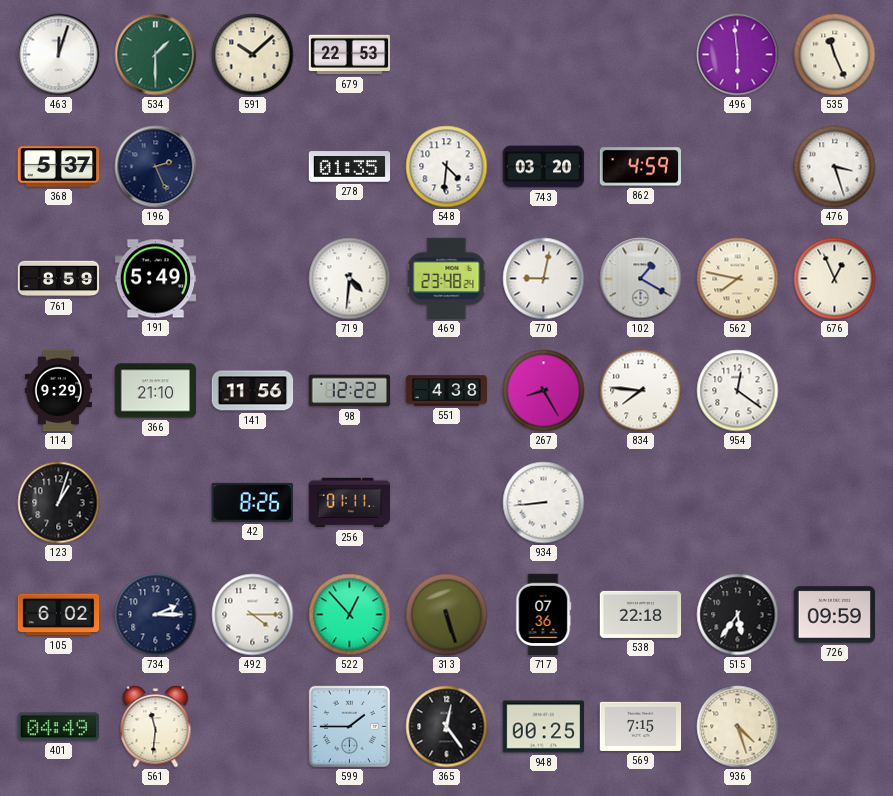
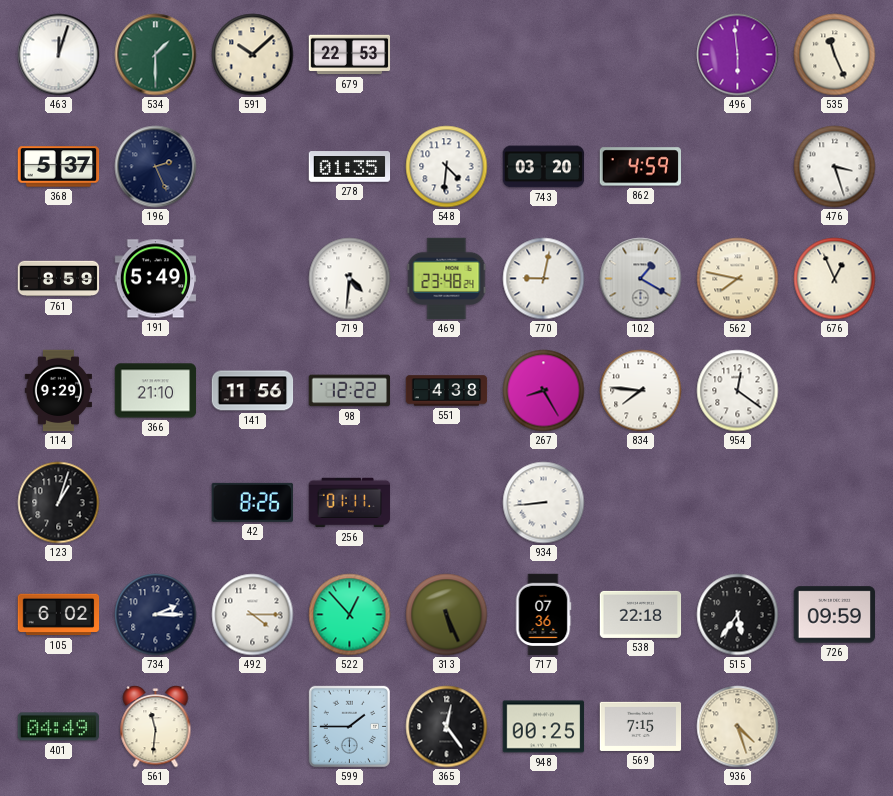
313: 5:27 -> 5:26 (447, 615)
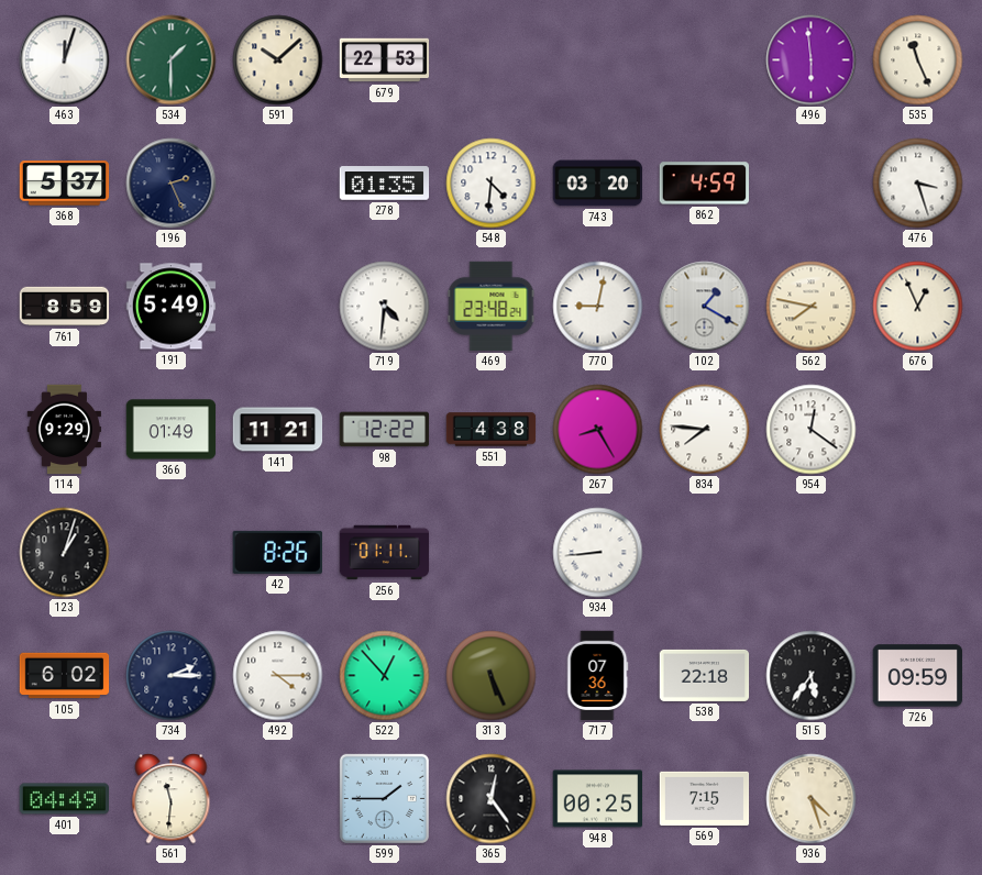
366: 21:10 -> 01:49 (172, 430)
141: 11:56 -> 11:21 (278, 430)
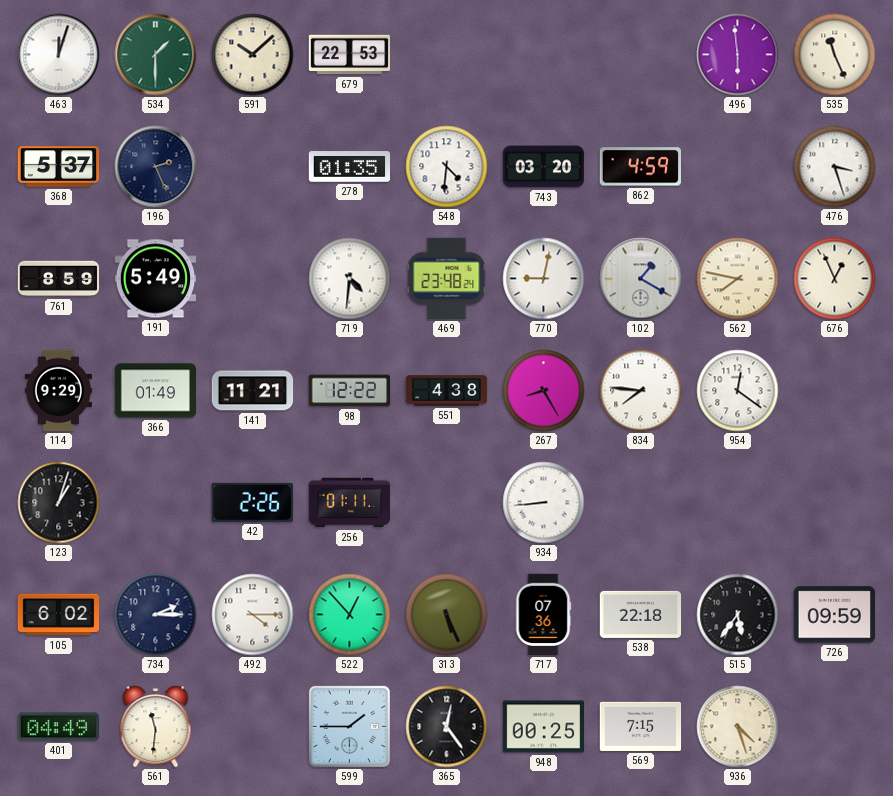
42: 8:26 -> 2:26 (252, 502)
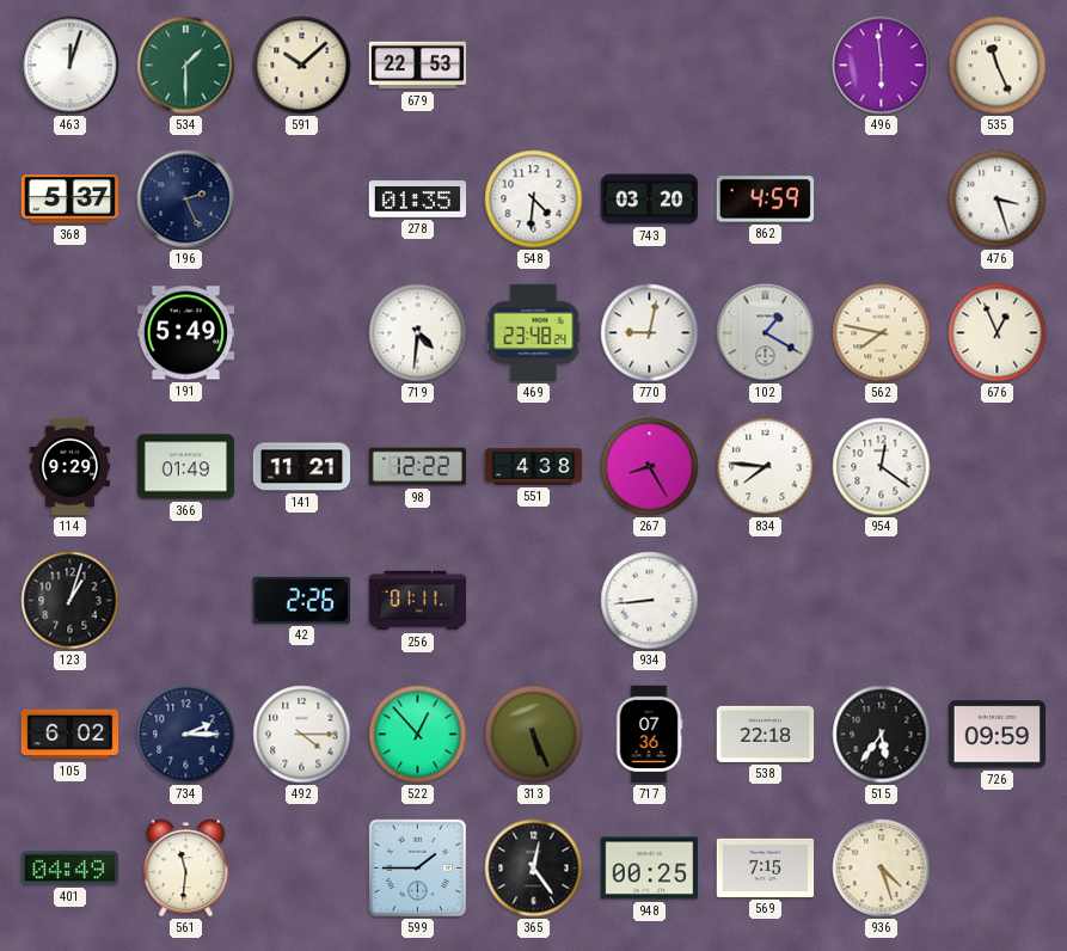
761: 8:59 -> none (59, 279)
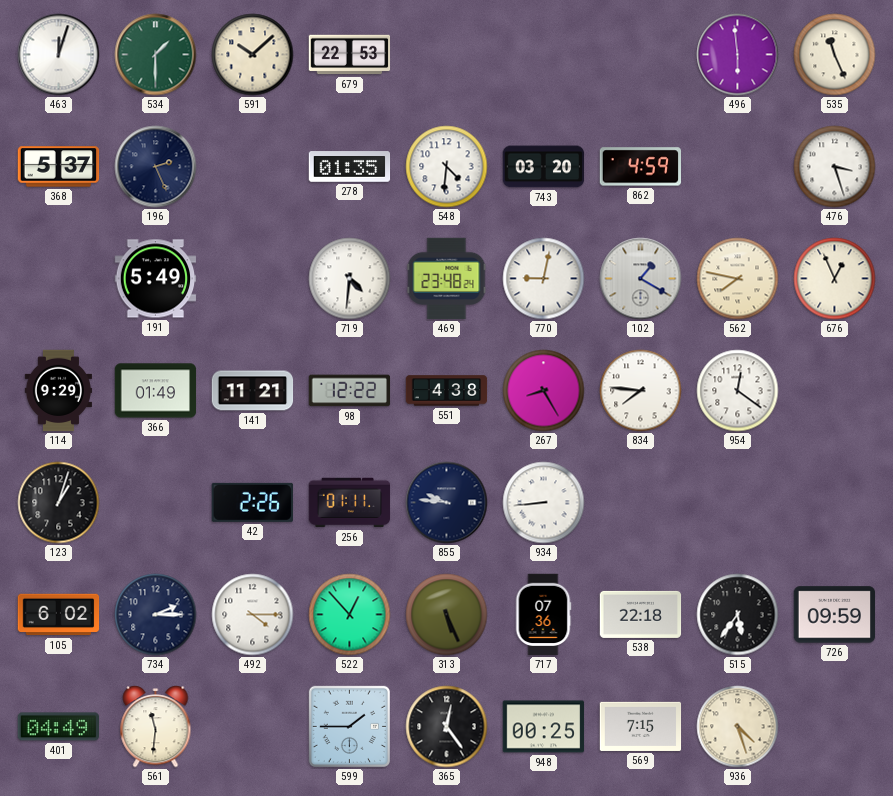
855: none -> 9:46 (447, 503)
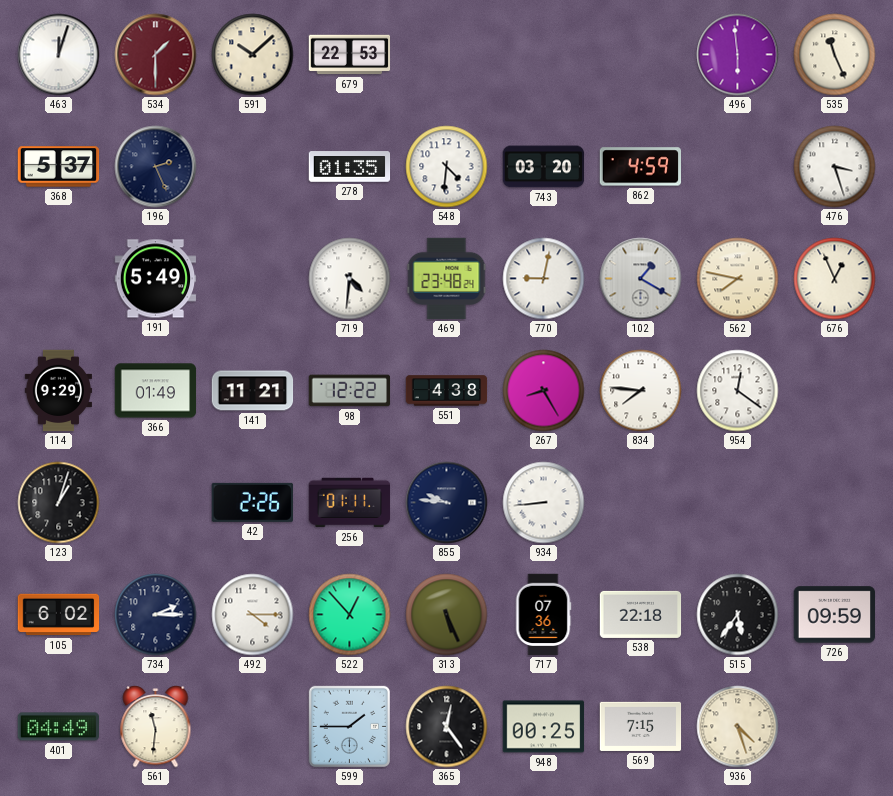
534 dial: green -> burgundy (156, 55)
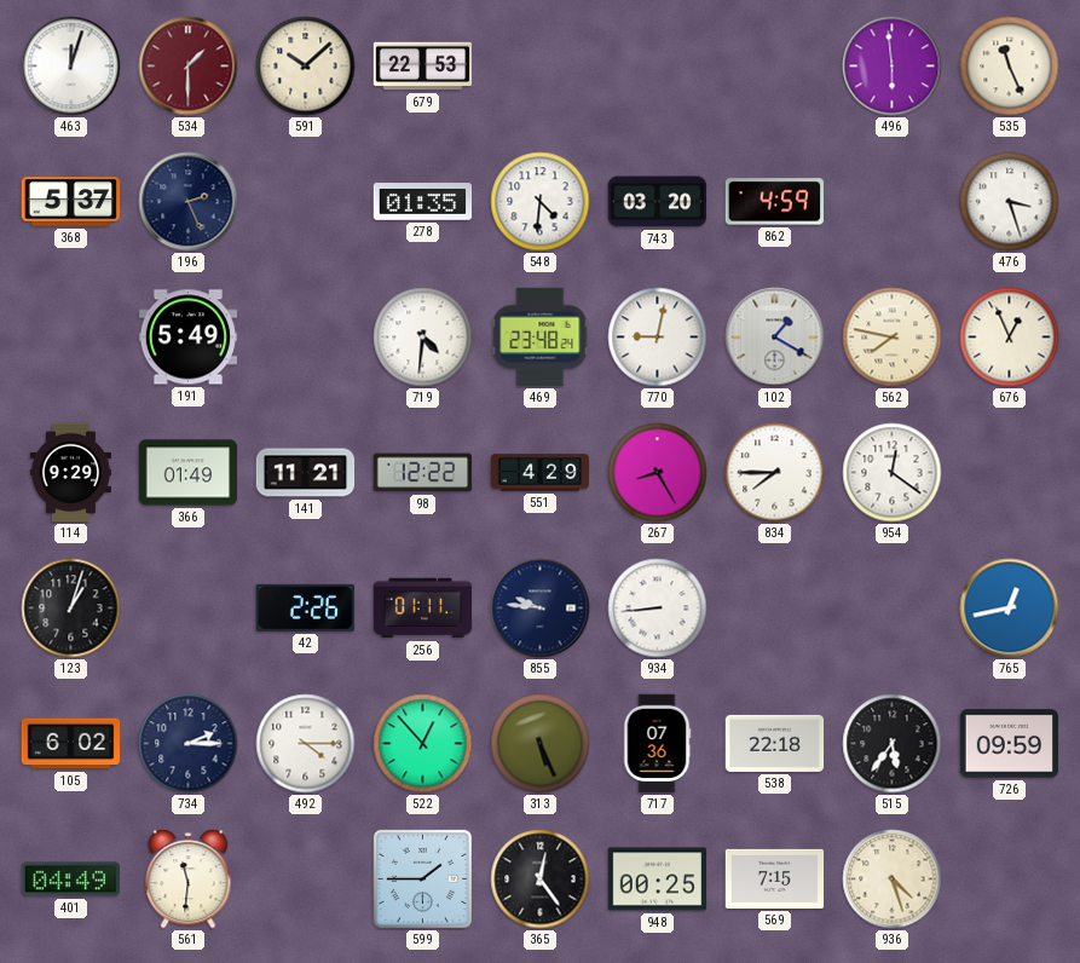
551: 4:38 -> 4:29 (541, 473)
834: 7:46 -> 7:45 (775, 473)
765: none -> 12:43 (1010, 609)
